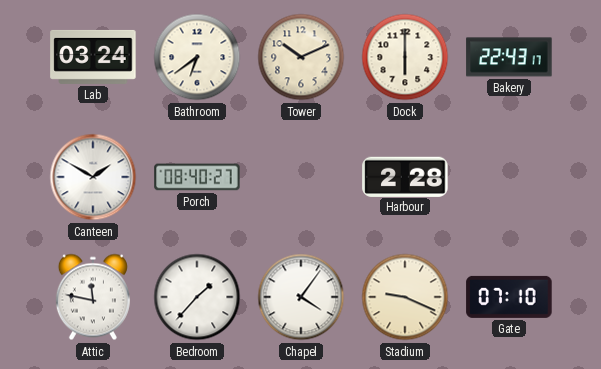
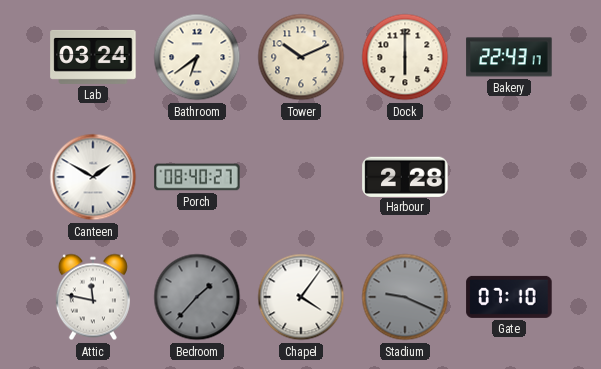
Bedroom dial: white -> grey (197, 297)
Stadium dial: cream -> grey (405, 297)
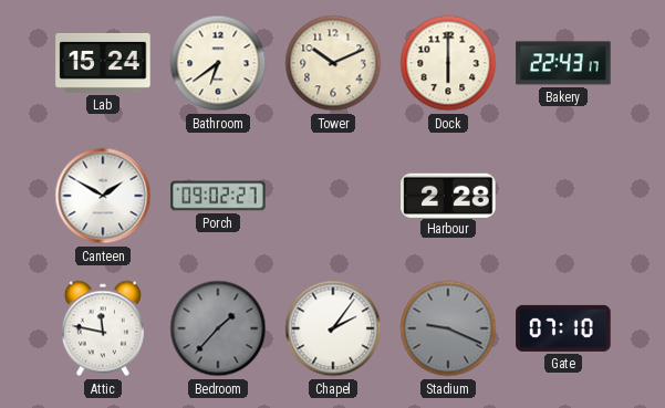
Lab: 03:24 -> 15:24 (103, 63)
Porch: 08:40 -> 09:02 (218, 196)
Chapel: 4:06 -> 2:06 (333, 328)
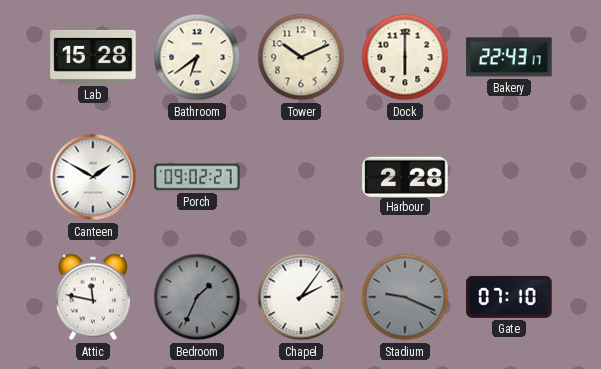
Lab: 15:24 -> 15:28 (93, 57)
Bedroom: 1:37 -> 1:34 (197, 297)
